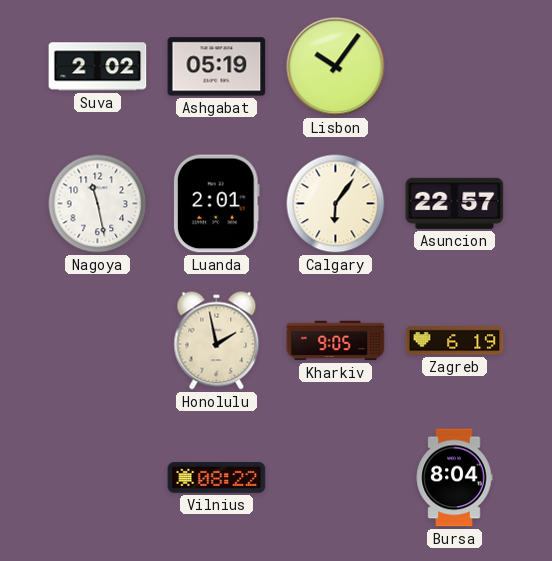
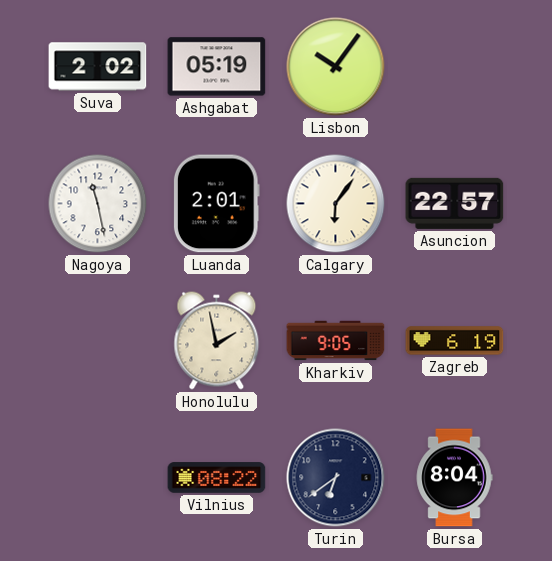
Turin: none -> 6:39 (336, 478)
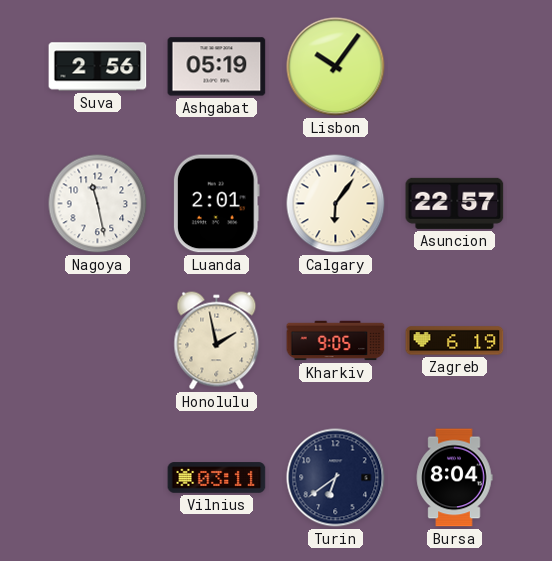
Suva: 2:02 -> 2:56 (98, 67)
Vilnius: 08:22 -> 03:11 (217, 478)
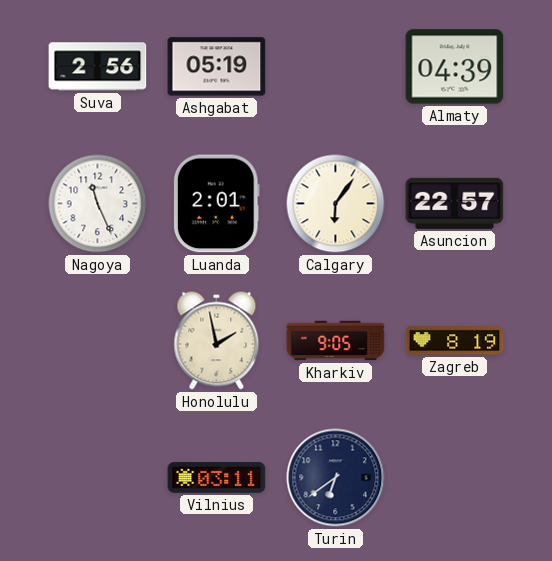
Lisbon: 10:06 -> none (336, 67)
Almaty: none -> 04:39 (455, 67)
Nagoya: 11:28 -> 11:26 (98, 204)
Zagreb: 6:19 -> 8:19 (455, 341)
Bursa: 8:04 -> none (454, 478)
